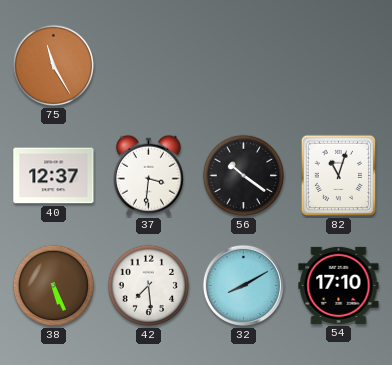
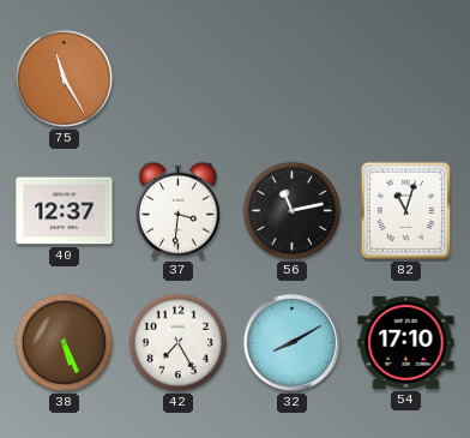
56: 10:21 -> 11:13 (293, 211)
42: 7:29 -> 7:25 (179, 343)
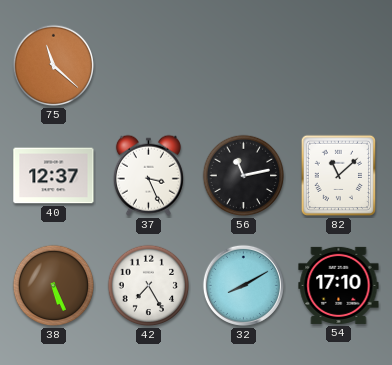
75: 11:25 -> 11:22 (54, 66)
37: 3:31 -> 3:26 (148, 175)
82: 11:03 -> 11:08 (338, 176)
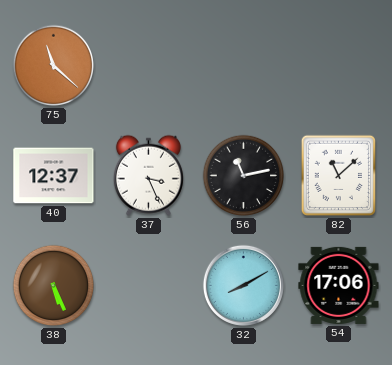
42: 7:25 -> none (149, 286)
54: 17:10 -> 17:06 (339, 285)
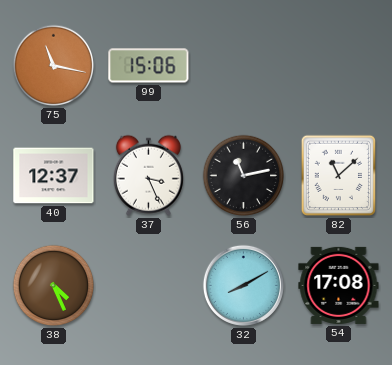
75: 11:22 -> 11:17 (54, 66)
99: none -> 15:06 (149, 66)
38: 5:26 -> 4:26 (54, 286)
54: 17:06 -> 17:08 (339, 285)
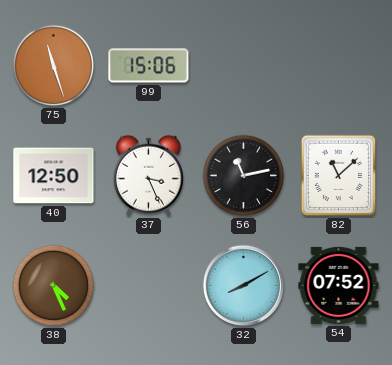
75: 11:17 -> 11:27 (54, 66)
40: 12:37 -> 12:50 (54, 176)
54: 17:08 -> 07:52 (339, 285)
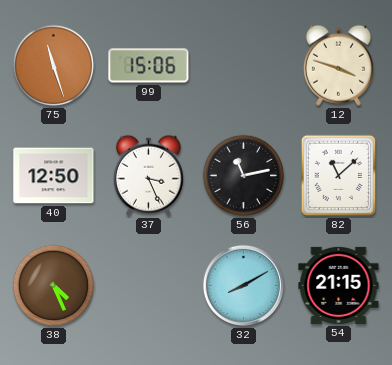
12: none -> 3:48 (338, 65)
54: 07:52 -> 21:15 (339, 285)
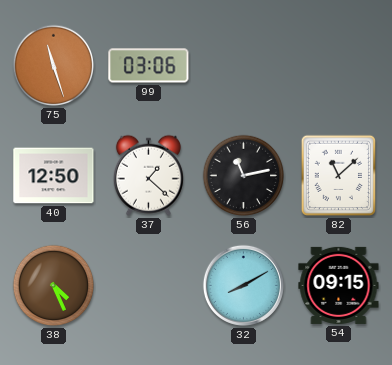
99: 15:06 -> 03:06 (149, 66)
12: 3:48 -> none (338, 65)
37: 3:26 -> 1:22 (148, 175)
54: 21:15 -> 09:15 (339, 285)
